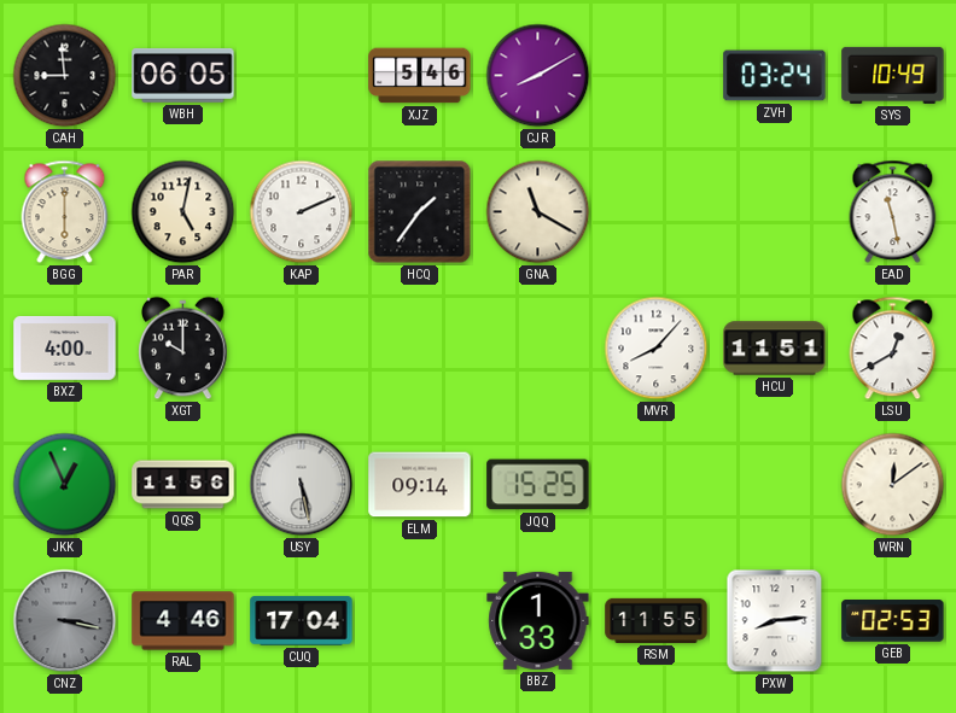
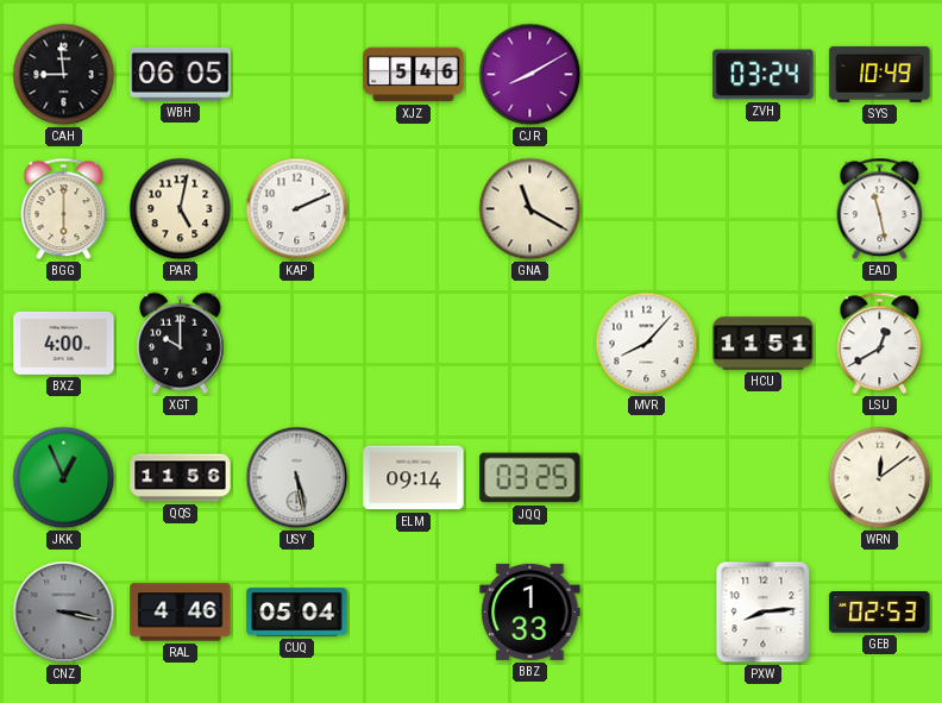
HCQ: 1:36 -> none (420, 212)
JQQ: 15:25 -> 03:25 (530, 478)
CUQ: 17:04 -> 05:04 (297, 613)
RSM: 11:55 -> none (657, 620)
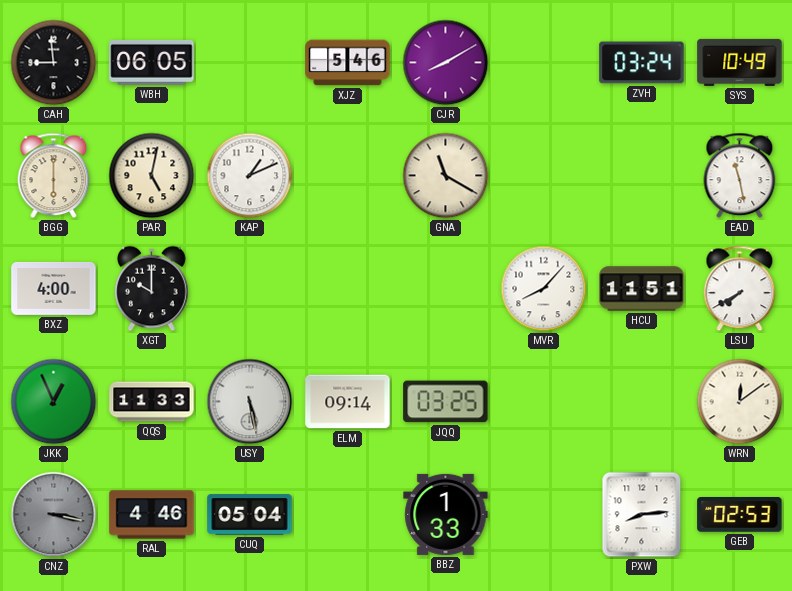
KAP: 2:11 -> 1:11 (250, 176)
LSU: 12:40 -> 7:40 (740, 289)
QQS: 11:56 -> 11:33 (152, 402)
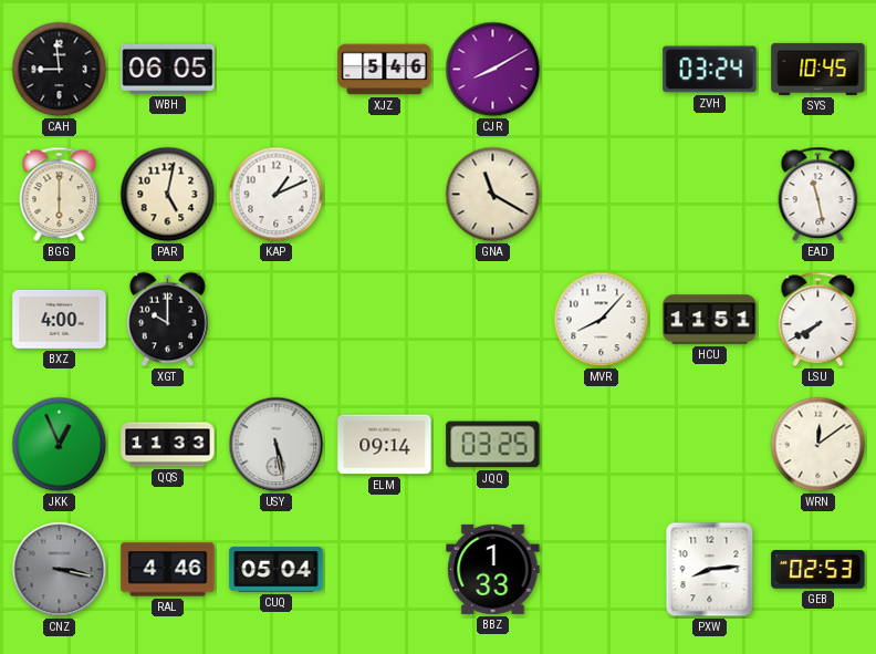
SYS: 10:49 -> 10:45 (818, 69)
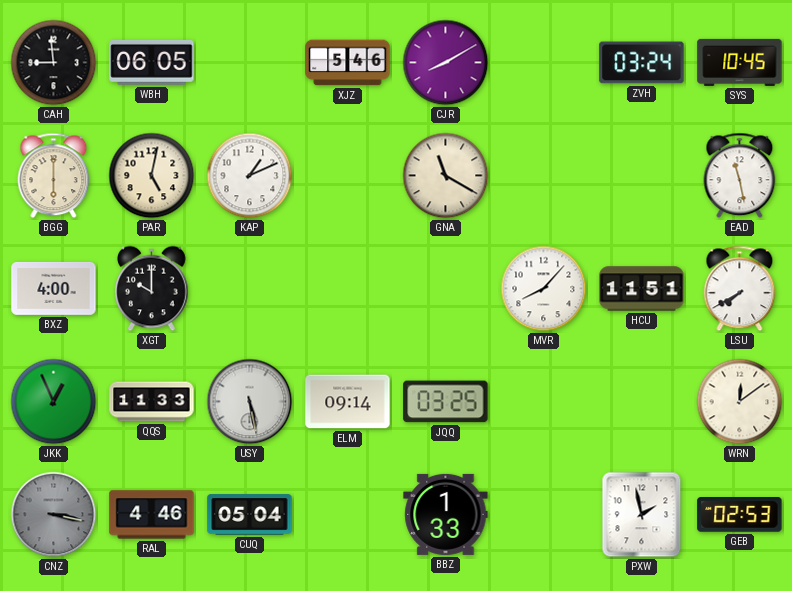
PXW: 8:14 -> 1:58 (642, 515)
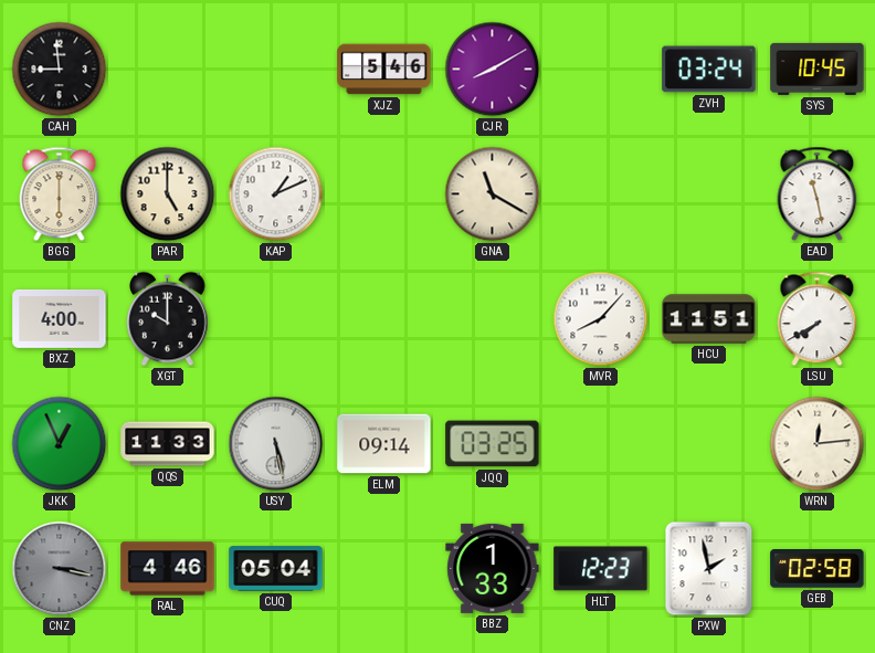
WBH: 06:05 -> none (152, 63)
PAR: 5:02 -> 5:00 (168, 194)
WRN: 12:09 -> 12:14 (818, 444)
HLT: none -> 12:23 (601, 569)
GEB: 02:53 -> 02:58 (818, 569)
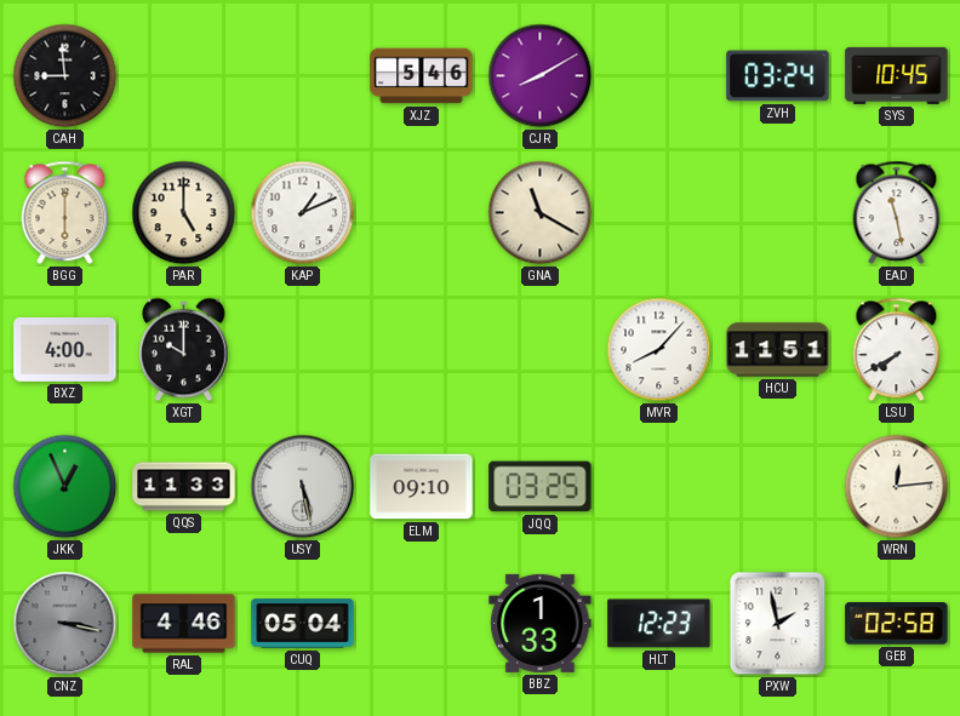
ELM: 09:14 -> 09:10 (422, 487)
